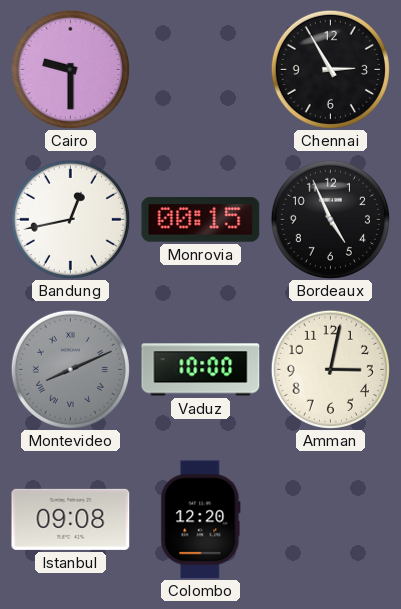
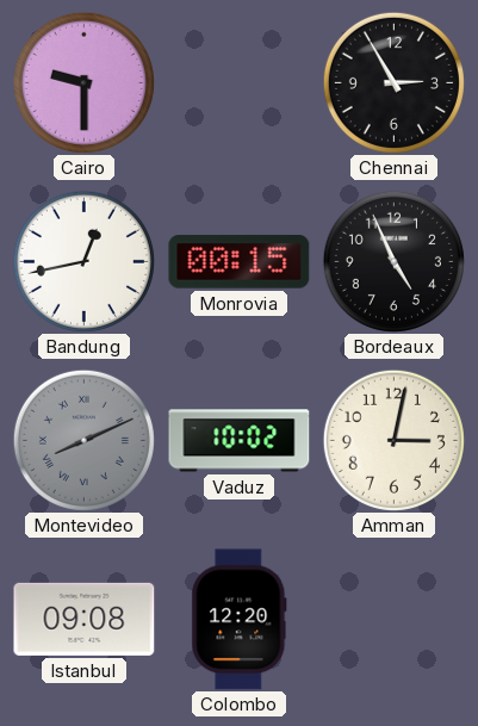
Vaduz: 10:00 -> 10:02 (240, 441)
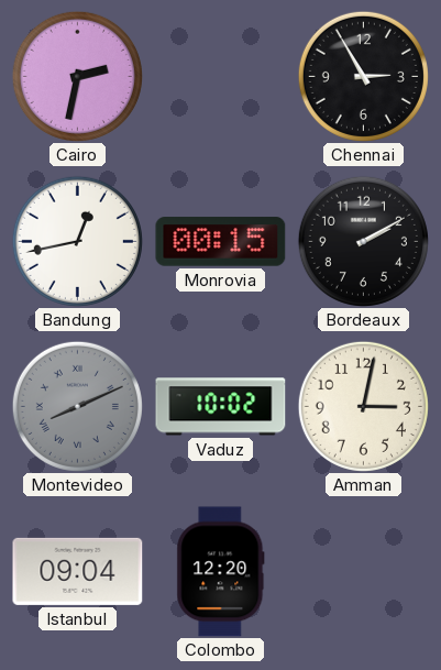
Cairo: 9:30 -> 2:32 (77, 76)
Bordeaux: 4:56 -> 2:10 (363, 241)
Istanbul: 09:08 -> 09:04 (78, 571)
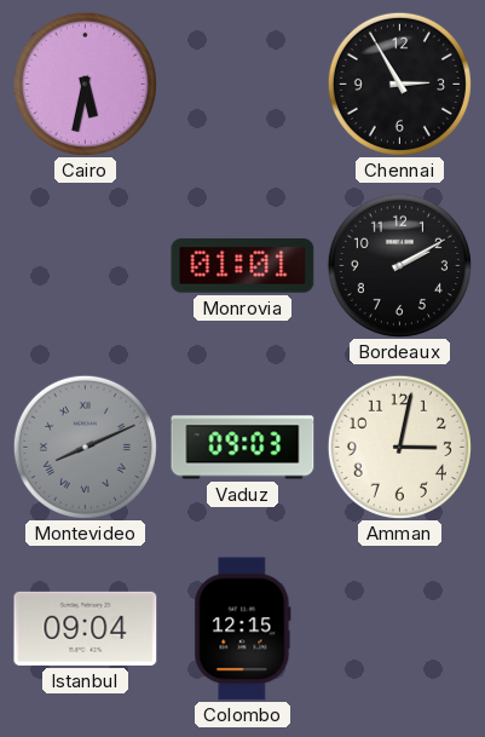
Cairo: 2:32 -> 5:32 (85, 84)
Bandung: 12:43 -> none (77, 241)
Monrovia: 00:15 -> 01:01 (243, 266)
Vaduz: 10:02 -> 09:03 (243, 448)
Colombo: 12:20 -> 12:15 (243, 629)
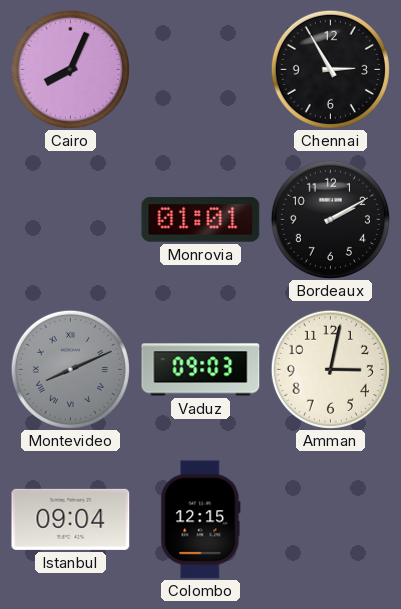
Cairo: 5:32 -> 8:04 (70, 69)
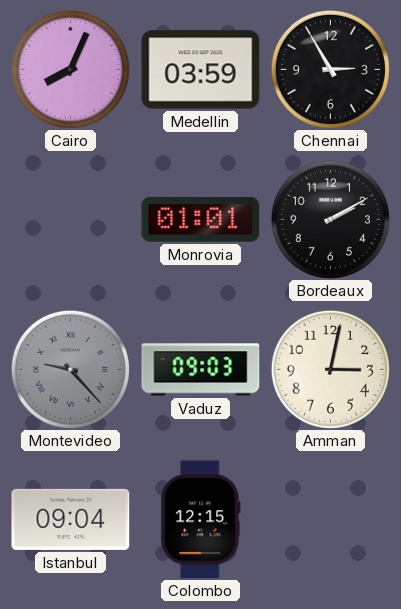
Medellin: none -> 03:59 (201, 70)
Montevideo: 8:11 -> 9:23 (70, 369)
